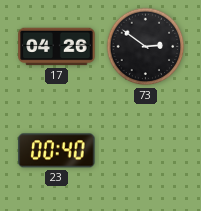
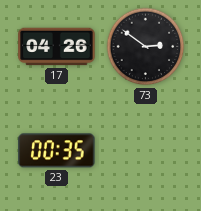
23: 00:40 -> 00:35 (57, 151)
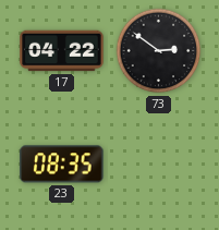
17: 04:26 -> 04:22 (62, 51)
23: 00:35 -> 08:35 (62, 165)
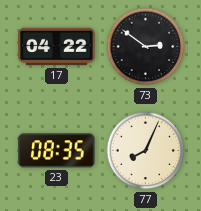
77: none -> 8:04 (146, 151)
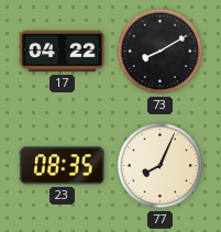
73: 2:51 -> 8:10 (161, 52)
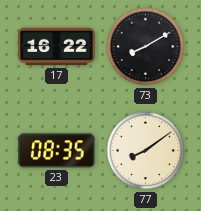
17: 04:22 -> 16:22 (57, 47)
77: 8:04 -> 8:09 (146, 151)
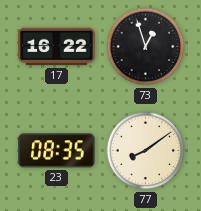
73: 8:10 -> 12:57 (146, 47)
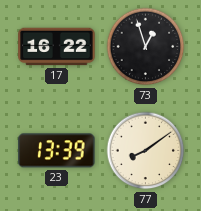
23: 08:35 -> 13:39 (57, 151)
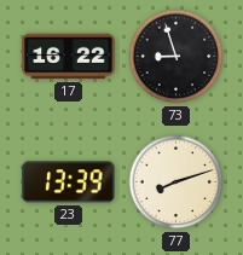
73: 12:57 -> 8:57 (177, 57)
77: 8:09 -> 8:12 (177, 182)
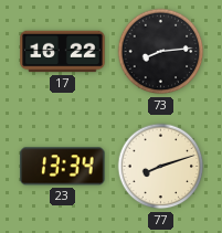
73: 8:57 -> 8:14 (161, 52)
23: 13:39 -> 13:34 (63, 167)
